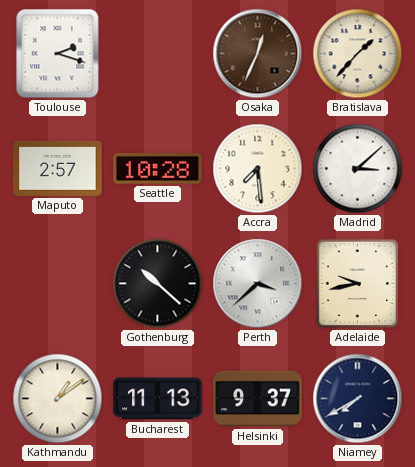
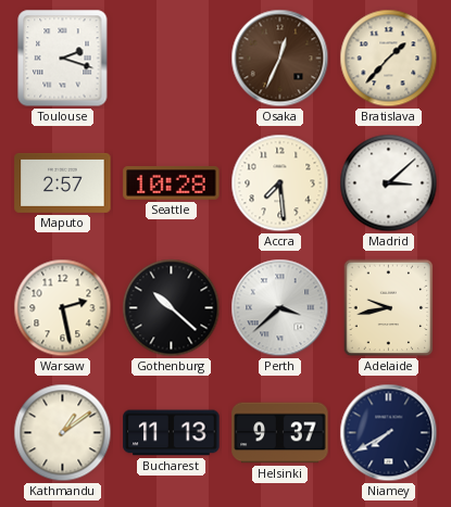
Warsaw: none -> 2:28 (63, 308)
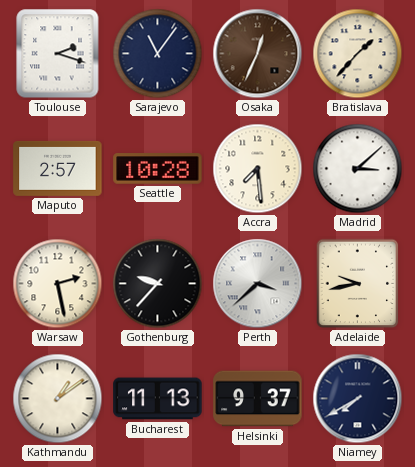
Sarajevo: none -> 11:06 (158, 54)
Gothenburg: 10:22 -> 9:37 (158, 284)
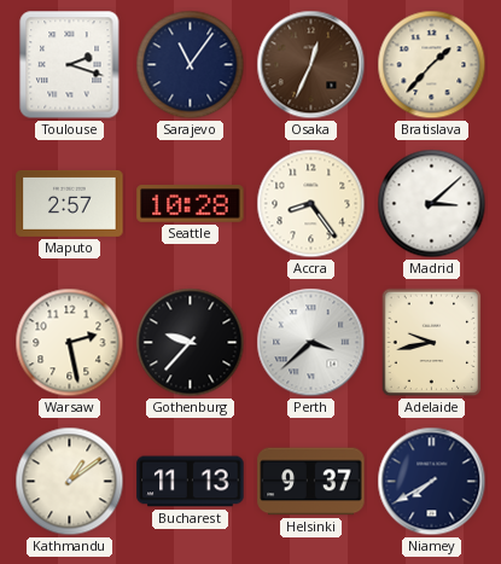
Accra: 7:29 -> 8:24 (311, 204)
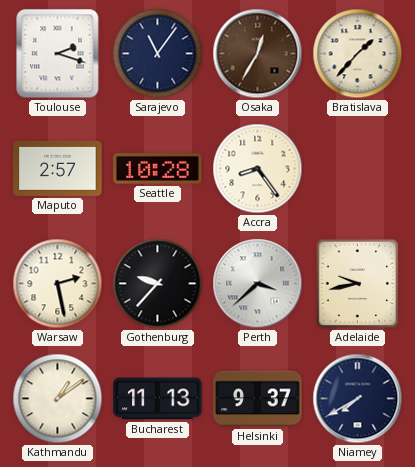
Osaka: 12:34 -> 12:35 (258, 54)
Madrid: 3:08 -> none (432, 204)
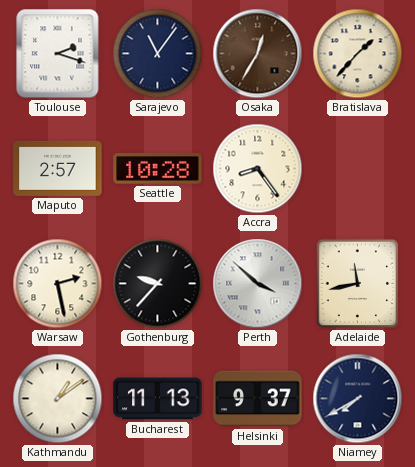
Perth: 3:38 -> 3:52 (258, 284)
Adelaide: 9:43 -> 11:43 (358, 284)
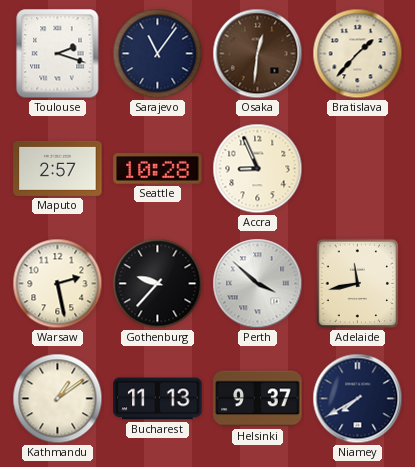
Osaka: 12:35 -> 12:31 (258, 54)
Accra: 8:24 -> 8:56 (258, 169)
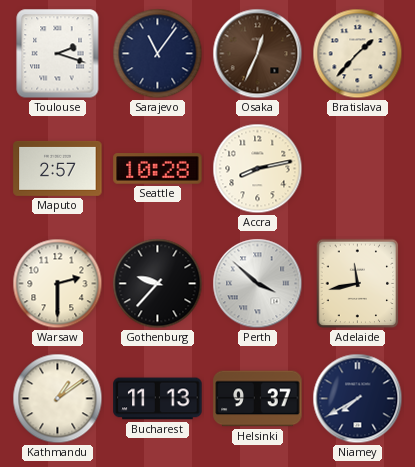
Osaka: 12:31 -> 12:34 (258, 54)
Accra: 8:56 -> 8:13 (258, 169)
Warsaw: 2:28 -> 2:30 (58, 284)
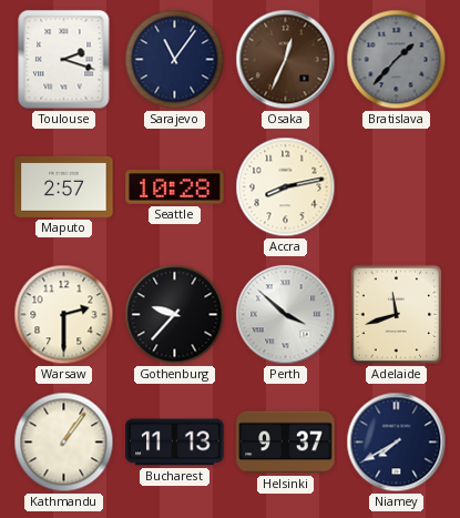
Bratislava dial: cream -> grey (397, 60)
Adelaide: 11:43 -> 11:42 (397, 315)
Kathmandu: 1:09 -> 1:06 (64, 443)
